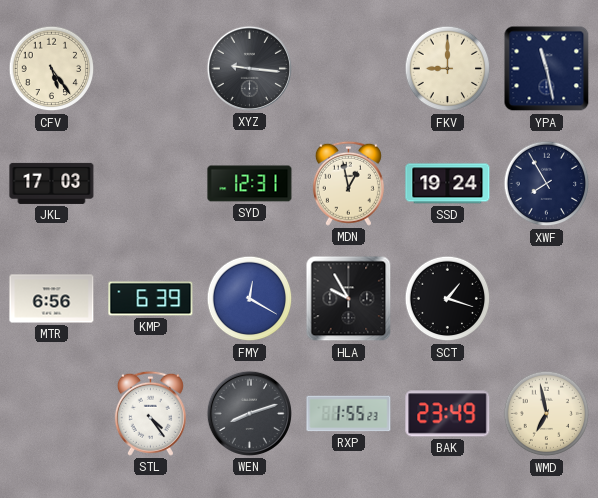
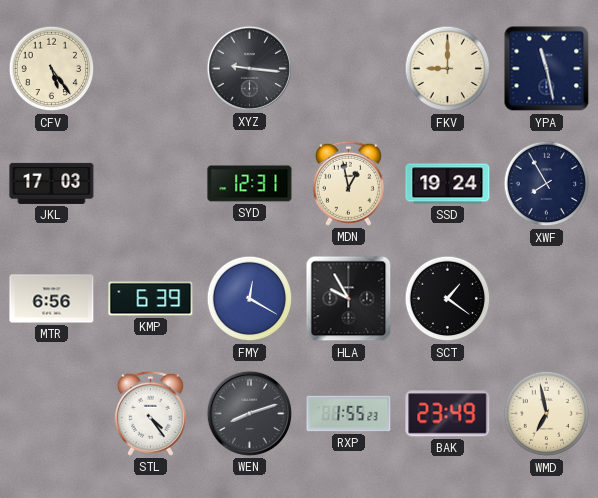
SCT: 1:18 -> 1:21 (448, 299)
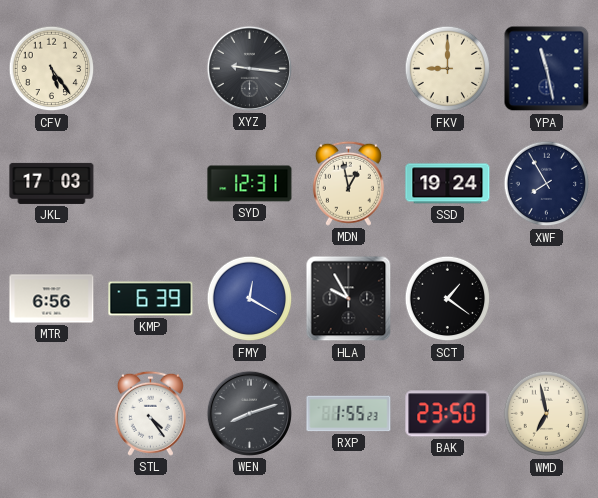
BAK: 23:49 -> 23:50 (448, 414)
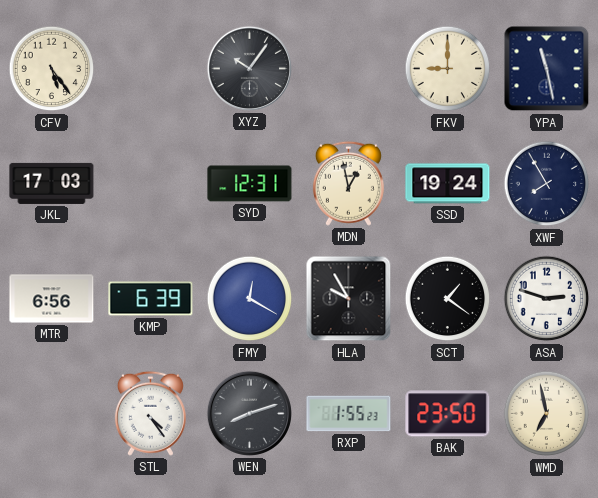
XYZ: 9:16 -> 10:06 (249, 68)
ASA: none -> 2:48 (547, 299)
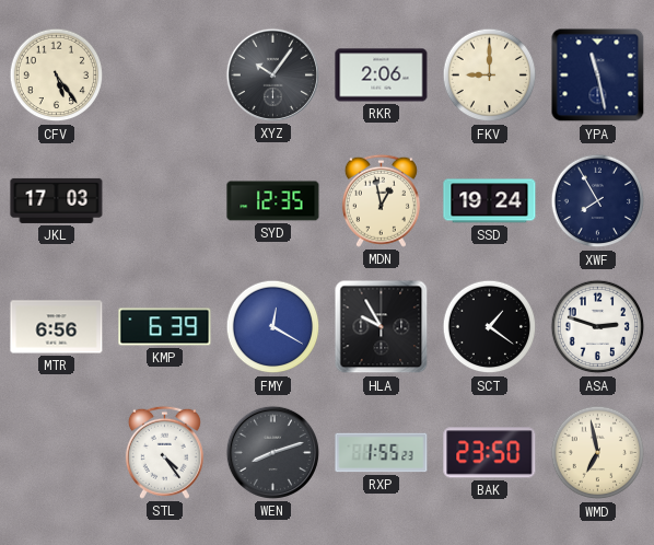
RKR: none -> 2:06 (382, 76)
SYD: 12:31 -> 12:35 (273, 201)
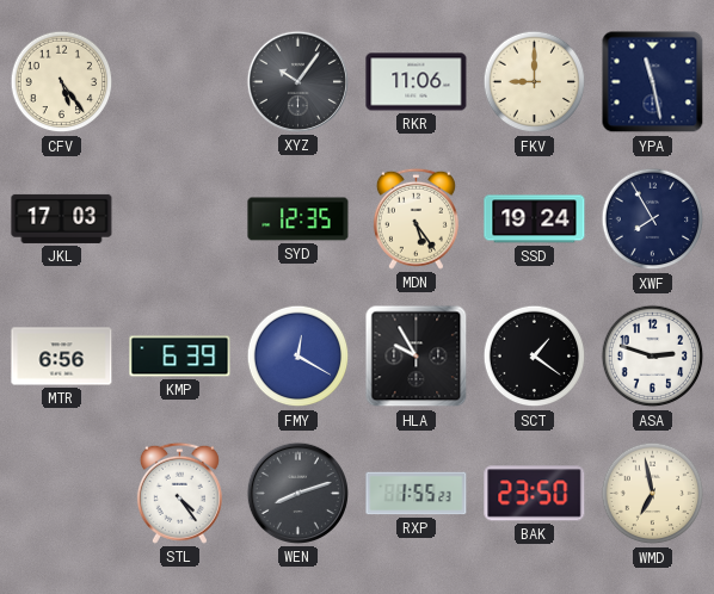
RKR: 2:06 -> 11:06 (417, 82)
MDN: 12:58 -> 5:24 (416, 218)
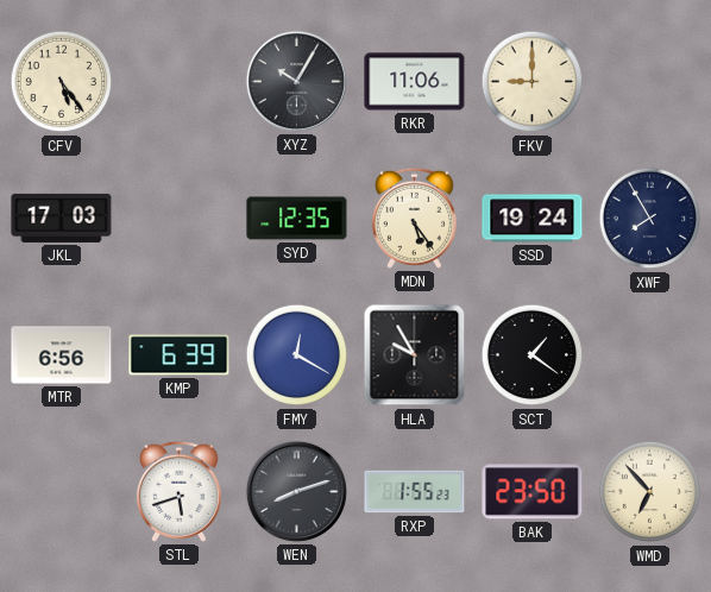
XYZ: 10:06 -> 10:05 (296, 81)
YPA: 11:28 -> none (653, 82)
ASA: 2:48 -> none (653, 357)
STL: 4:24 -> 5:42 (178, 491)
WMD: 6:58 -> 6:53 (650, 492)
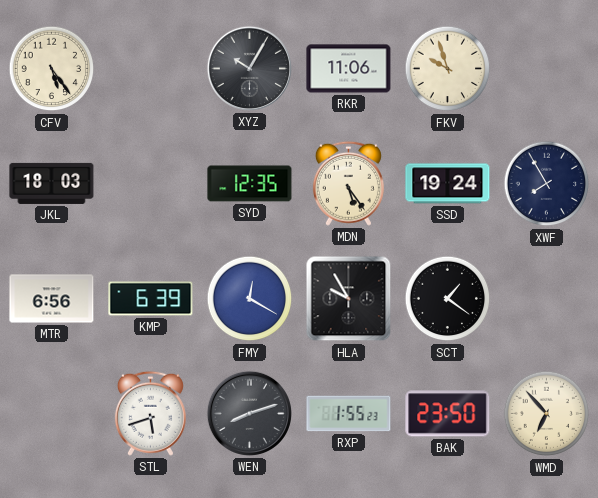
FKV: 9:00 -> 9:57 (448, 69)
JKL: 17:03 -> 18:03 (52, 183)
